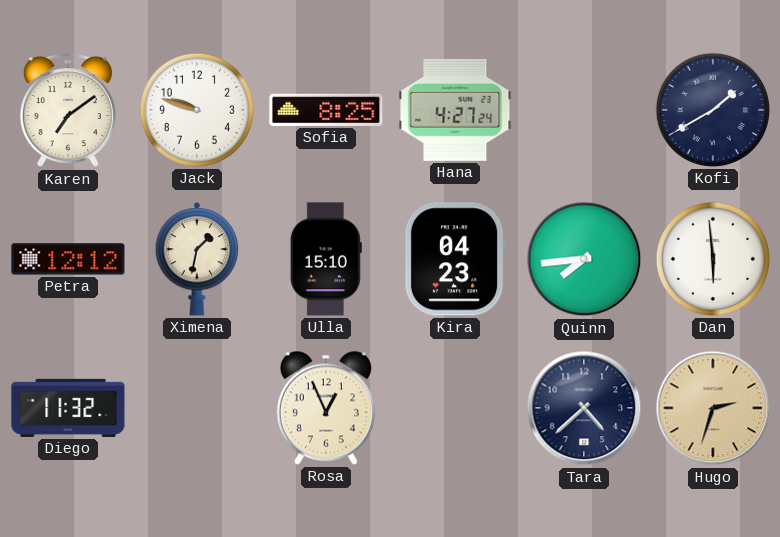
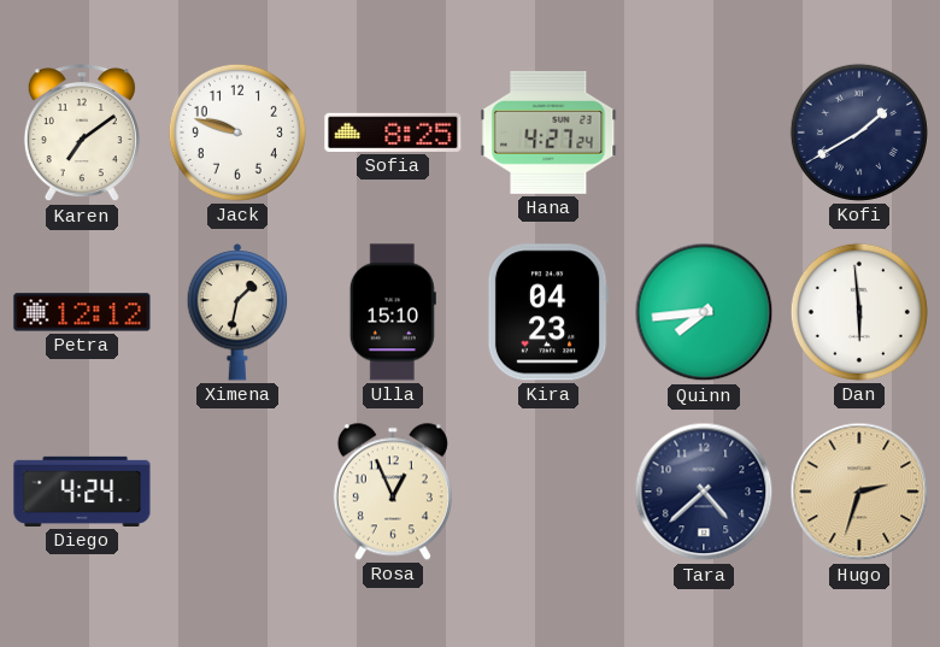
Diego: 11:32 -> 4:24 (82, 492)
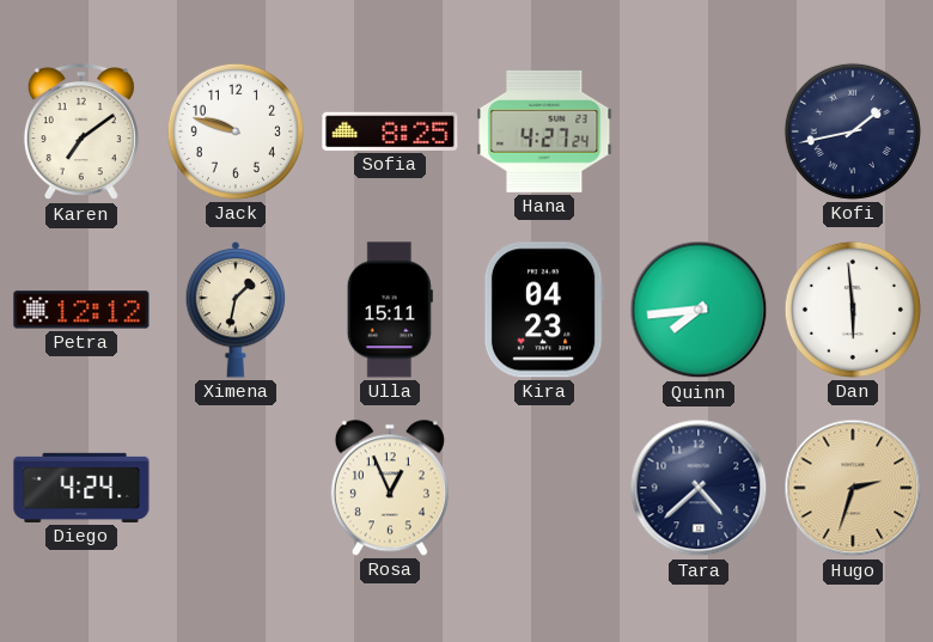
Kofi: 1:40 -> 1:43 (853, 132)
Ulla: 15:10 -> 15:11 (390, 310)
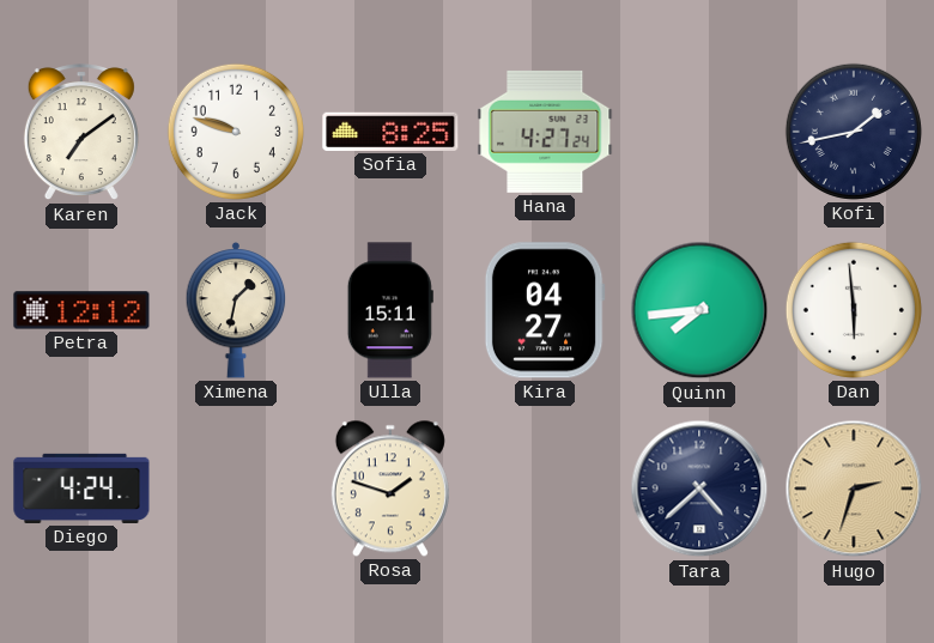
Kira: 04:23 -> 04:27 (545, 310)
Rosa: 12:56 -> 1:48 (390, 489)
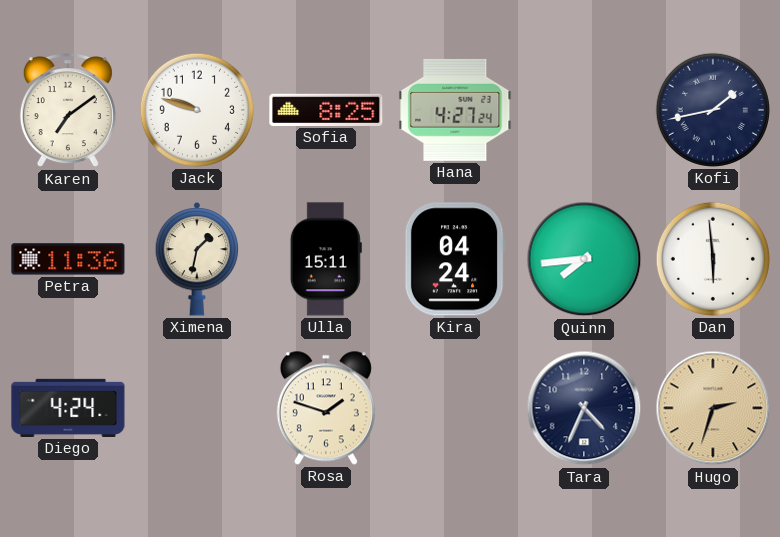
Petra: 12:12 -> 11:36 (68, 259)
Kira: 04:27 -> 04:24 (455, 259)
Tara: 4:38 -> 4:34 (584, 408)
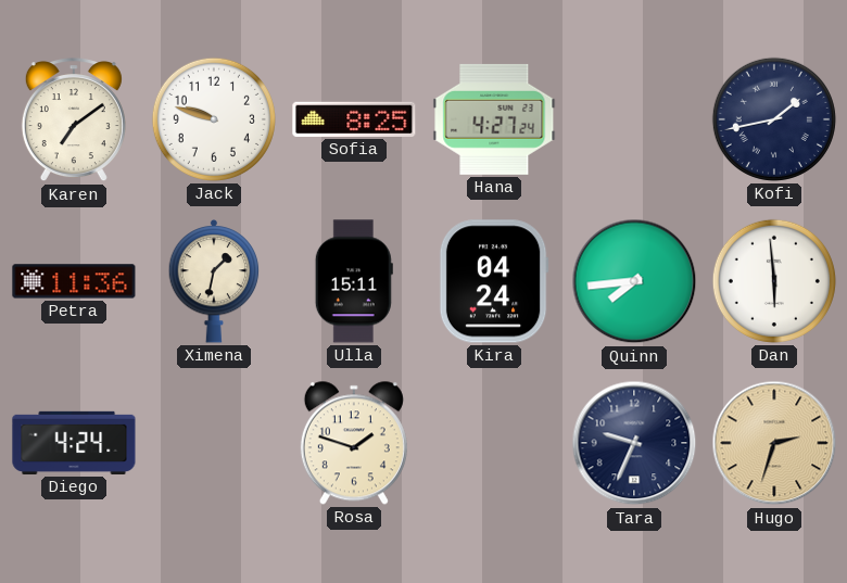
Tara: 4:34 -> 9:34 (634, 443)
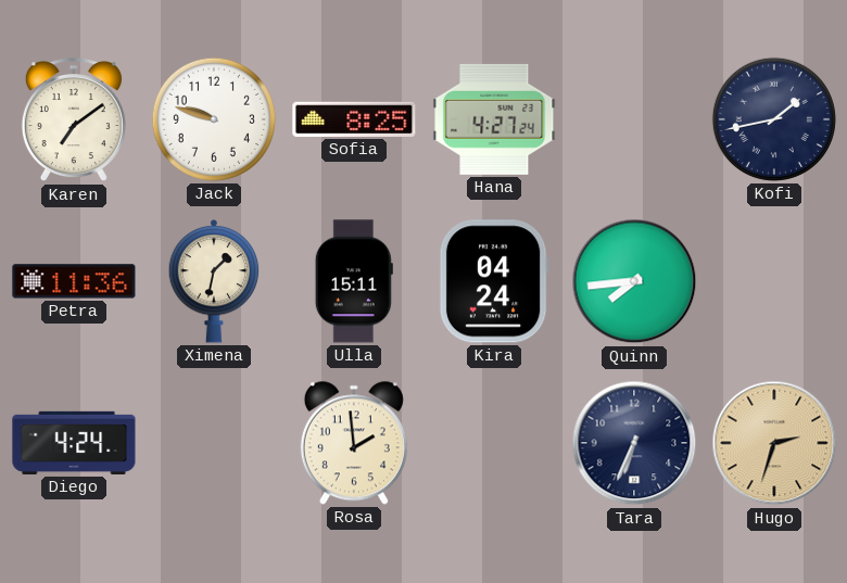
Dan: 5:59 -> none (774, 281)
Rosa: 1:48 -> 1:59 (354, 443)
Tara: 9:34 -> 6:34 (634, 443)
